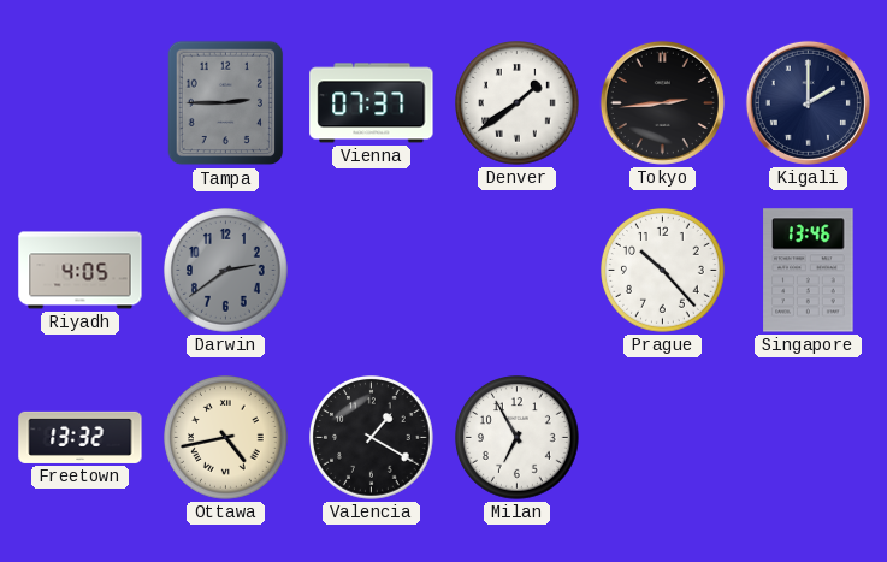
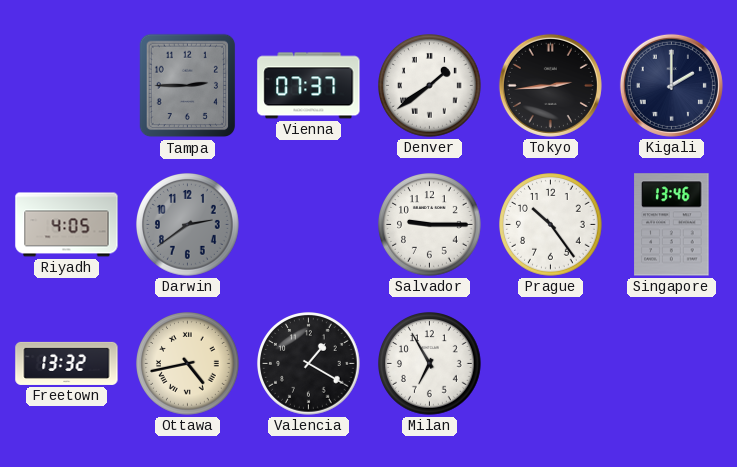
Salvador: none -> 9:15 (430, 225)
Prague: 10:23 -> 10:24 (551, 225)
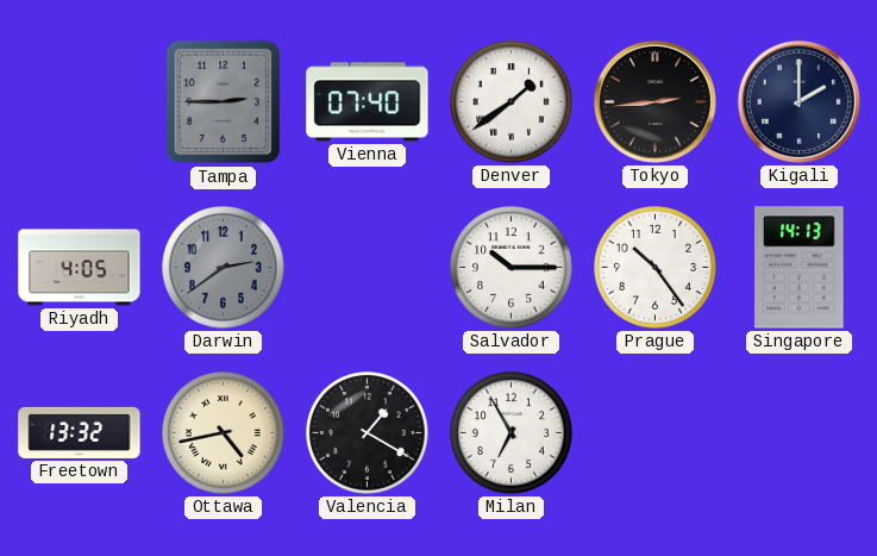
Vienna: 07:37 -> 07:40 (368, 102)
Salvador: 9:15 -> 10:15 (512, 268)
Singapore: 13:46 -> 14:13 (800, 268)
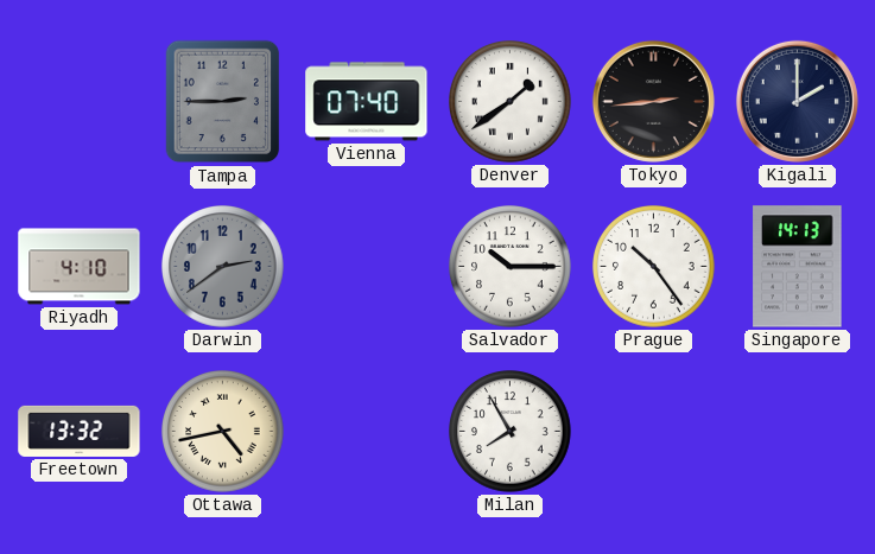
Riyadh: 4:05 -> 4:10 (80, 267)
Valencia: 1:20 -> none (368, 433)
Milan: 6:55 -> 7:55 (511, 432)
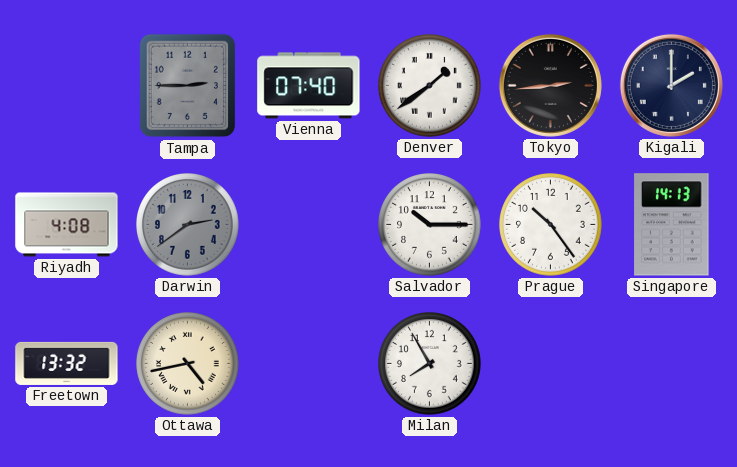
Riyadh: 4:10 -> 4:08 (67, 225)
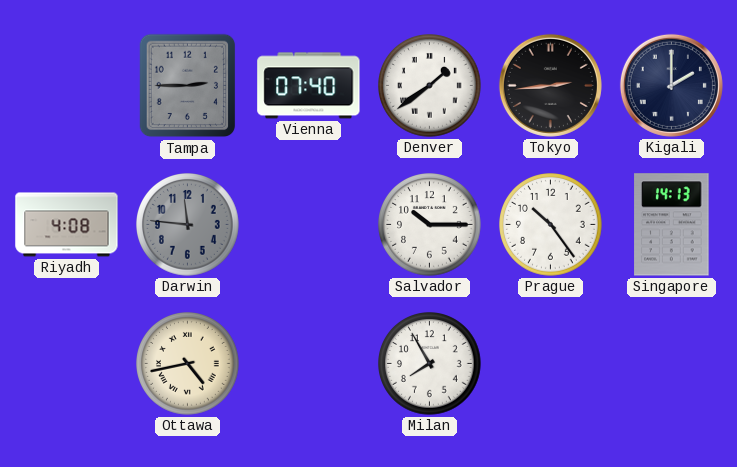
Darwin: 2:39 -> 11:46 (188, 225)
Freetown: 13:32 -> none (67, 363)
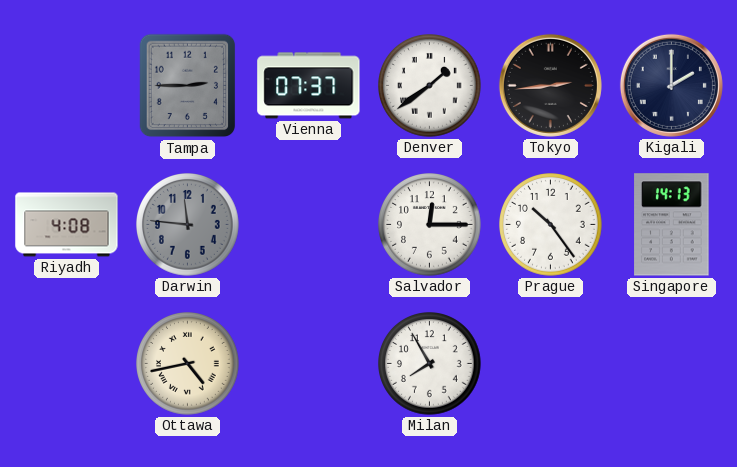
Vienna: 07:40 -> 07:37 (309, 86)
Salvador: 10:15 -> 12:15 (430, 225)
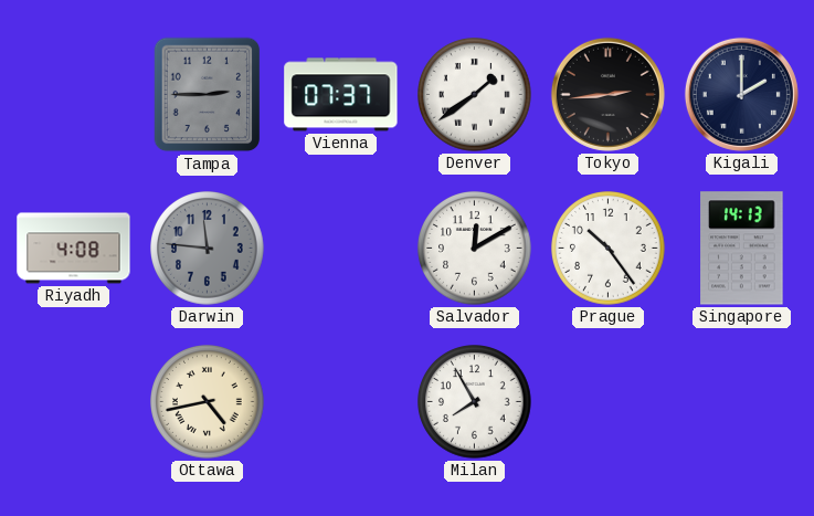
Salvador: 12:15 -> 12:10 (475, 249)
